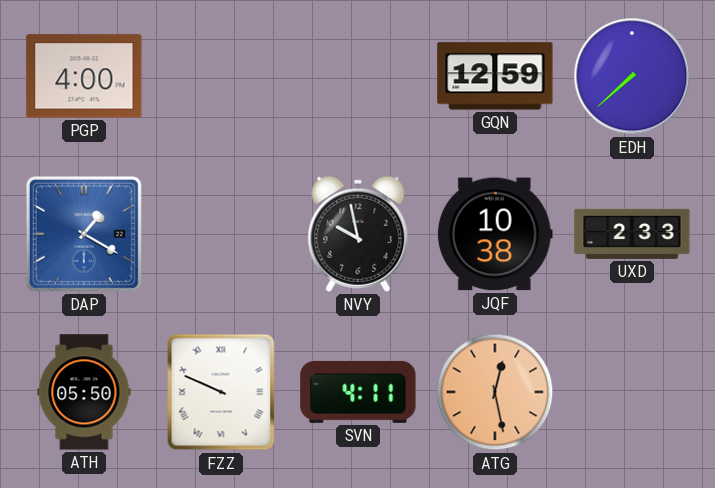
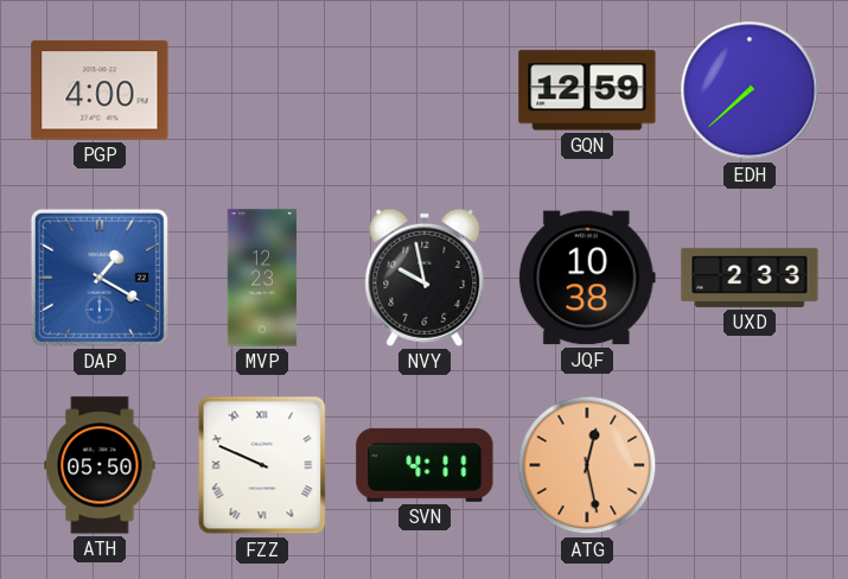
MVP: none -> 12:23 (262, 278)
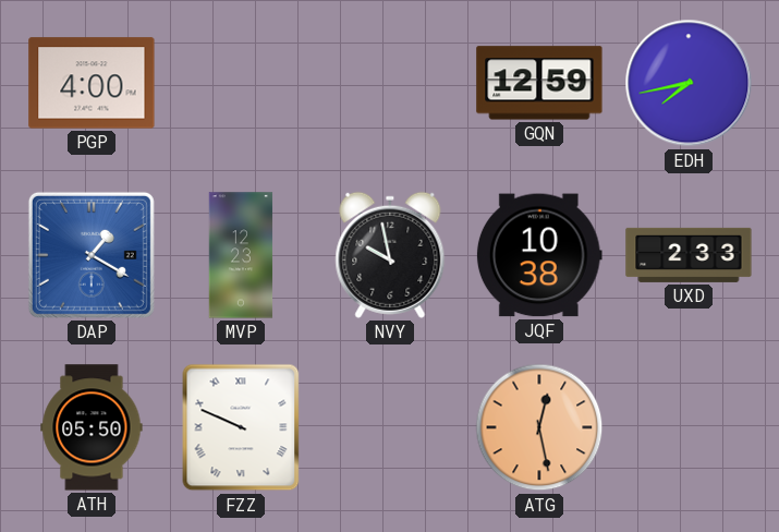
EDH: 7:38 -> 7:43 (689, 83)
SVN: 4:11 -> none (425, 465)
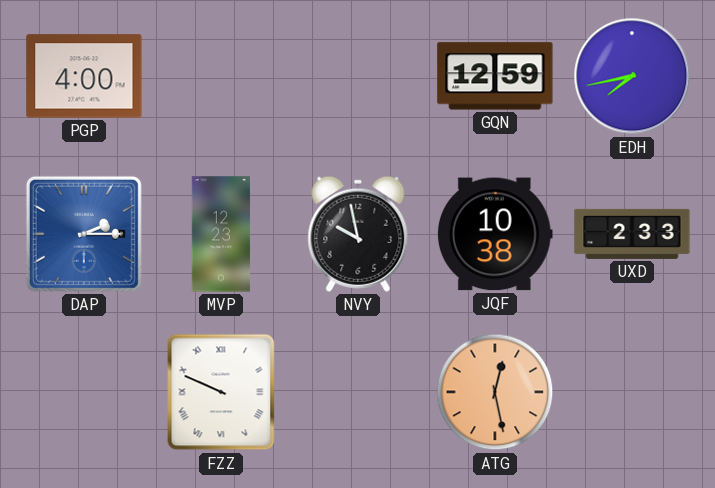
DAP: 1:20 -> 2:15 (84, 234)
ATH: 05:50 -> none (92, 427)
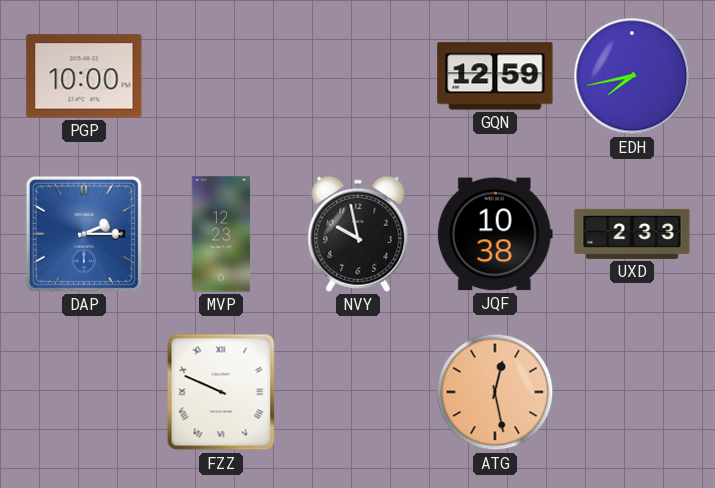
PGP: 4:00 -> 10:00 (84, 76)
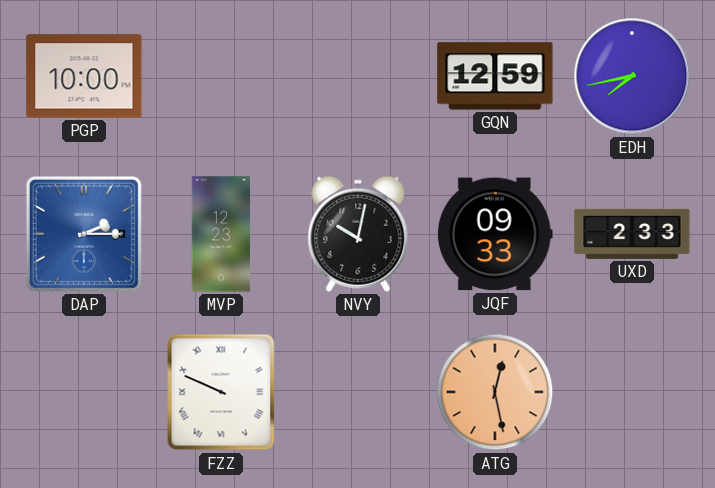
NVY: 9:58 -> 10:02 (358, 234)
JQF: 10:38 -> 09:33 (495, 234)
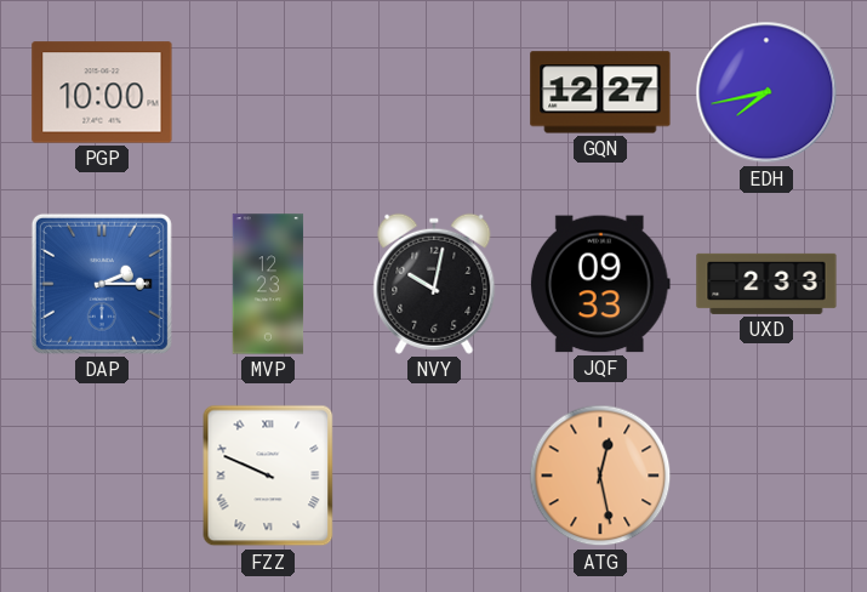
GQN: 12:59 -> 12:27 (600, 92)
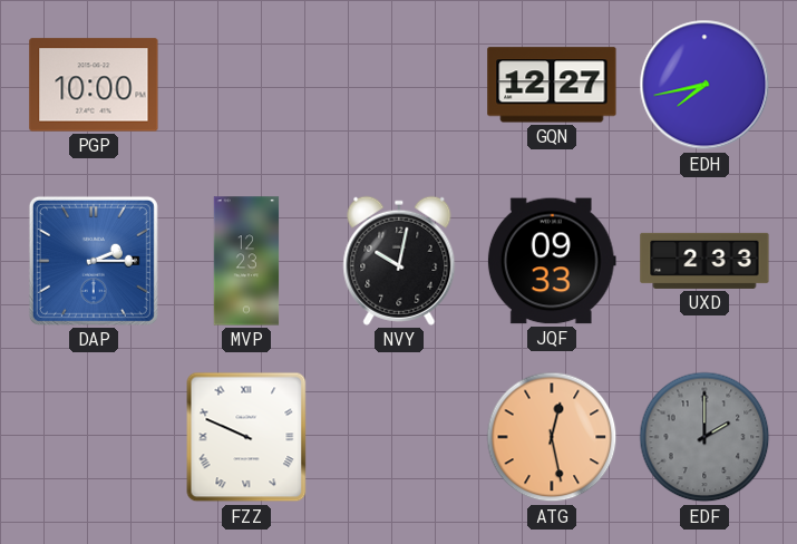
EDF: none -> 2:00 (704, 437)
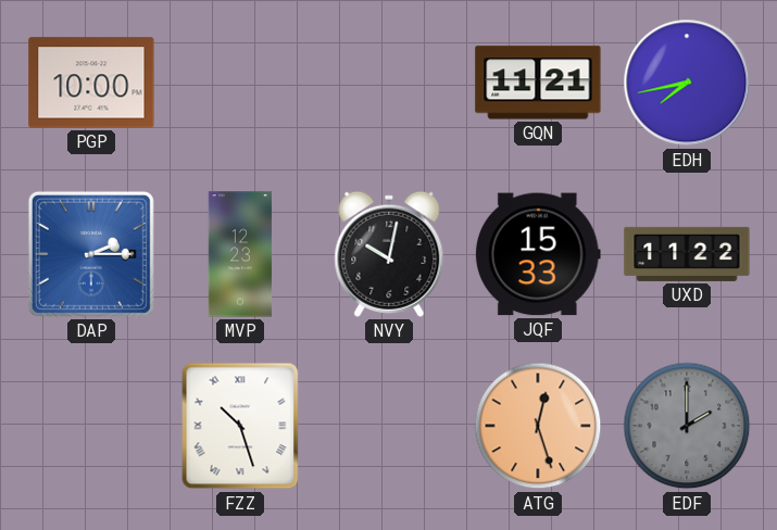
GQN: 12:27 -> 11:21 (538, 83)
JQF: 09:33 -> 15:33 (538, 254)
UXD: 2:33 -> 11:22 (687, 254)
FZZ: 9:49 -> 10:27 (240, 426)
ATG: 12:28 -> 12:27 (538, 426)
